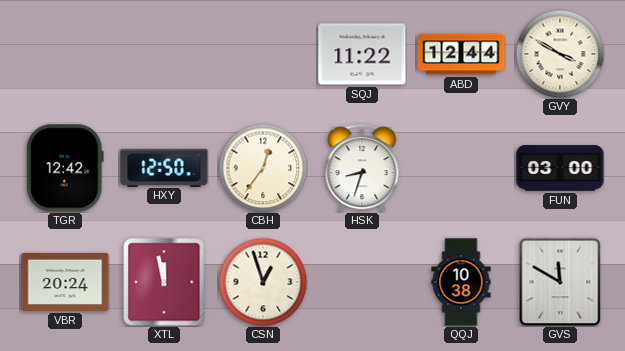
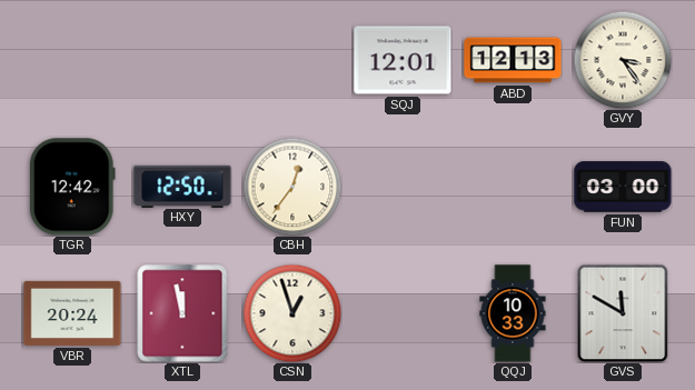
SQJ: 11:22 -> 12:01 (403, 60)
ABD: 12:44 -> 12:13 (513, 60)
GVY: 3:50 -> 3:24 (623, 60)
HSK: 8:33 -> none (362, 168)
QQJ: 10:38 -> 10:33 (513, 313)
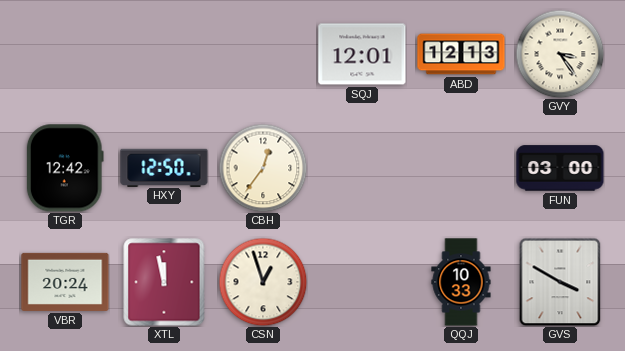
GVS: 11:50 -> 3:50 (560, 282)
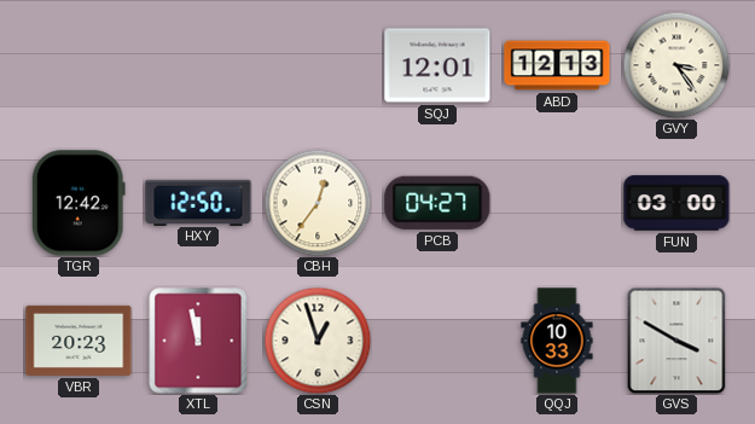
PCB: none -> 04:27 (437, 203)
VBR: 20:24 -> 20:23 (79, 341)
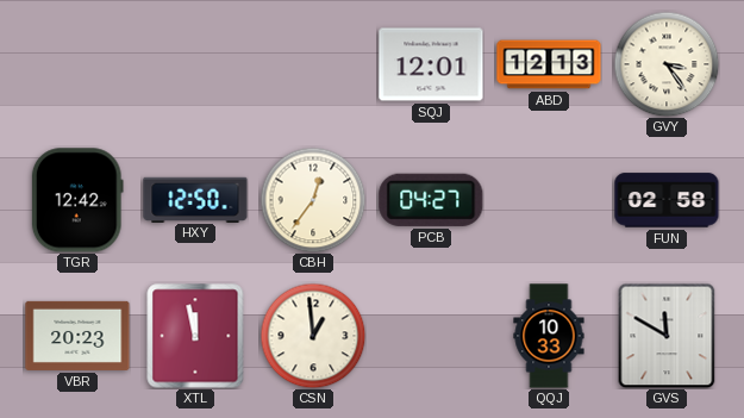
FUN: 03:00 -> 02:58 (667, 200)
CSN: 12:57 -> 12:59 (313, 336)
GVS: 3:50 -> 11:50 (667, 336)
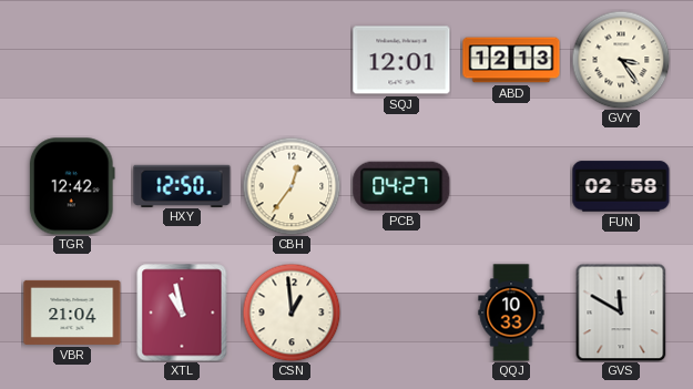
VBR: 20:23 -> 21:04 (72, 313)
XTL: 11:58 -> 10:58 (182, 313)
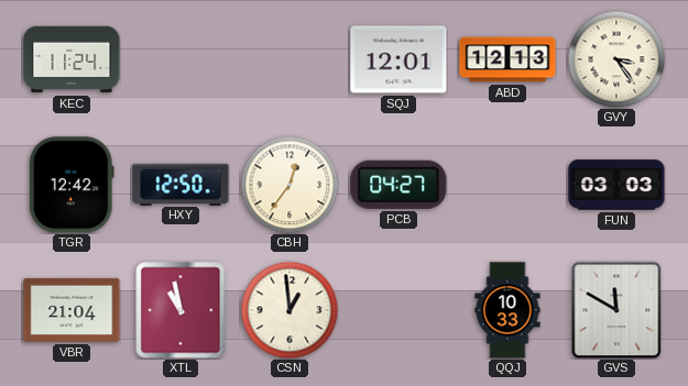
KEC: none -> 11:24 (72, 59)
FUN: 02:58 -> 03:03 (616, 185)
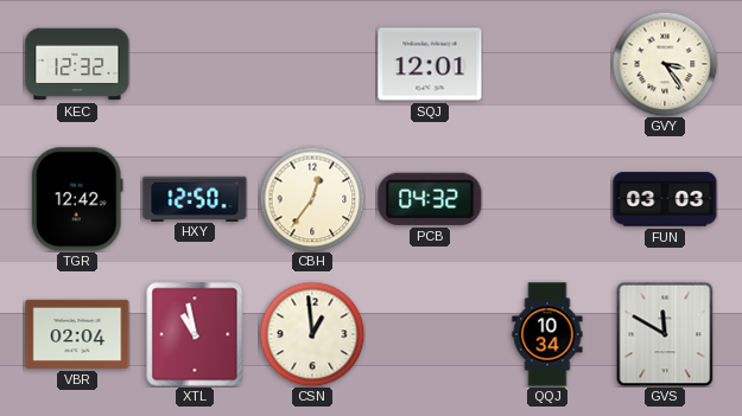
KEC: 11:24 -> 12:32 (77, 64)
ABD: 12:13 -> none (507, 59)
PCB: 04:27 -> 04:32 (430, 199)
VBR: 21:04 -> 02:04 (77, 334)
QQJ: 10:33 -> 10:34 (547, 334)
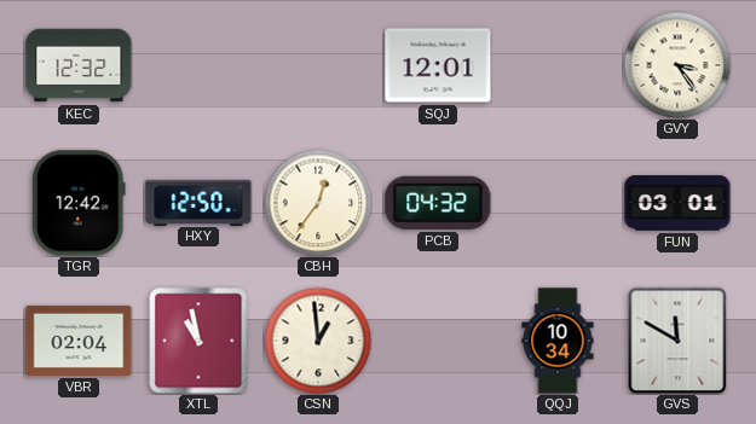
FUN: 03:03 -> 03:01 (677, 203)
